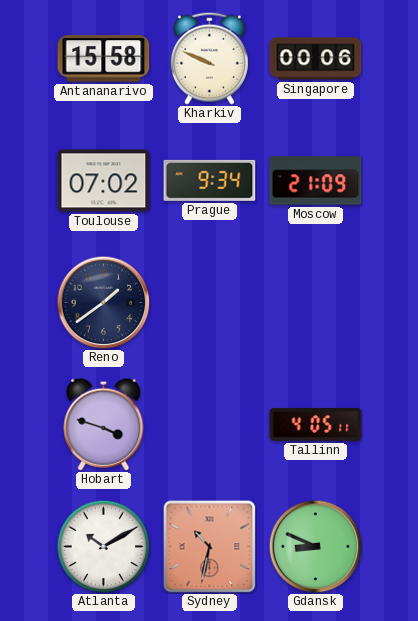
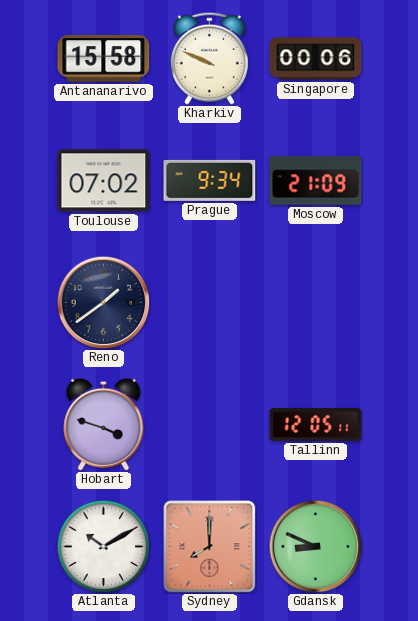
Tallinn: 4:05 -> 12:05 (316, 424)
Sydney: 10:32 -> 8:00 (209, 546)
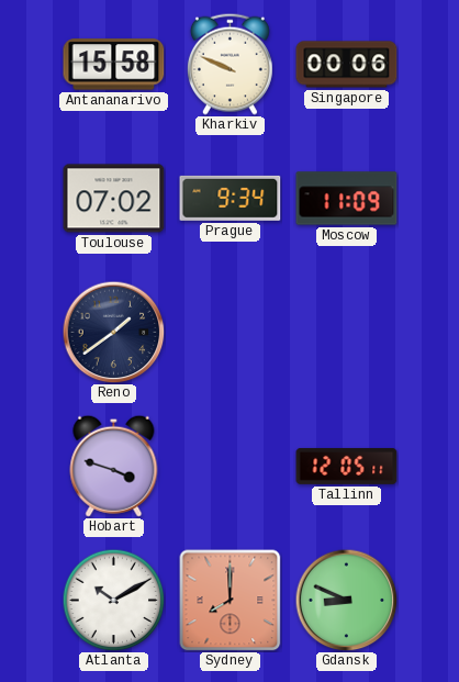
Moscow: 21:09 -> 11:09 (347, 199)
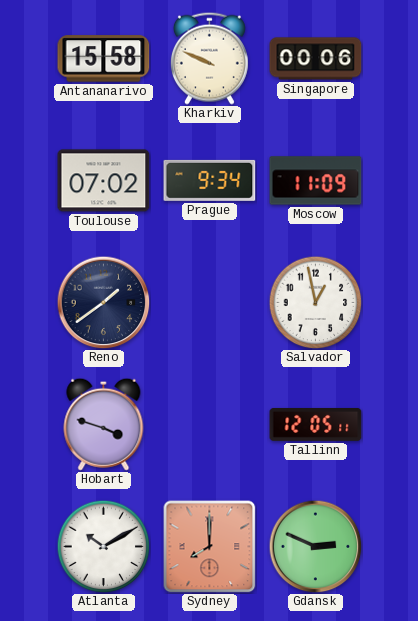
Salvador: none -> 12:58 (315, 302)
Gdansk: 8:49 -> 2:49 (315, 546)
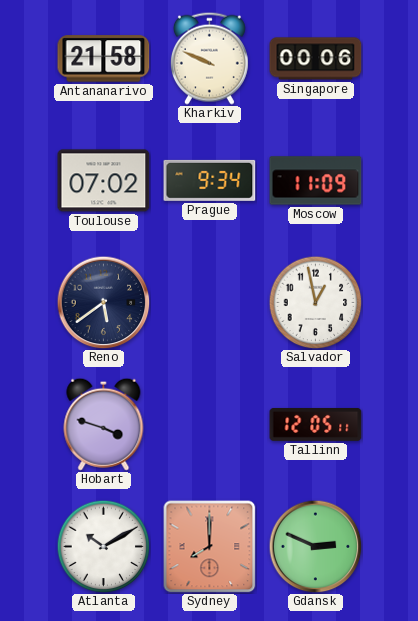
Antananarivo: 15:58 -> 21:58 (104, 59)
Reno: 1:39 -> 5:39 (103, 302)
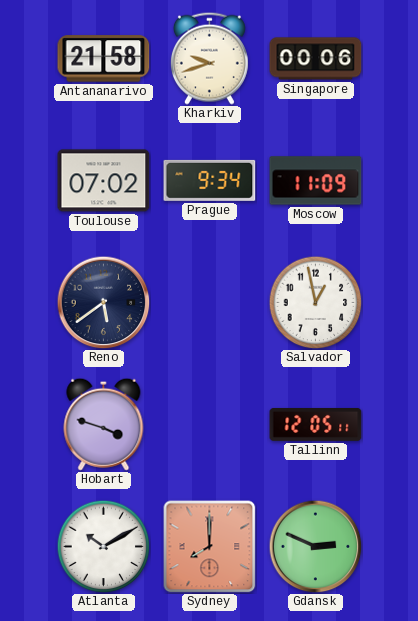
Kharkiv: 9:49 -> 9:42 (209, 58)
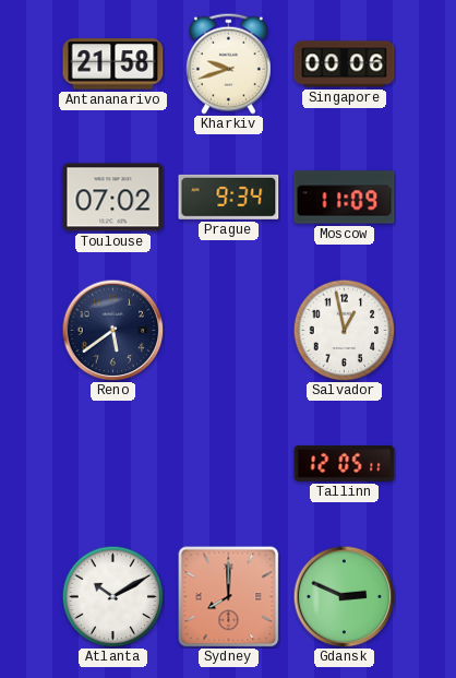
Hobart: 3:48 -> none (104, 424)
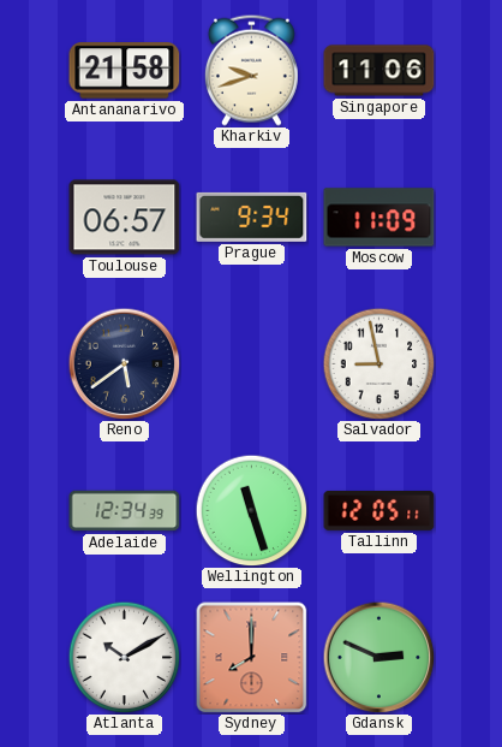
Singapore: 00:06 -> 11:06 (380, 71)
Toulouse: 07:02 -> 06:57 (125, 218)
Salvador: 12:58 -> 8:58 (378, 363)
Adelaide: none -> 12:34 (125, 511)
Wellington: none -> 11:27 (251, 510)
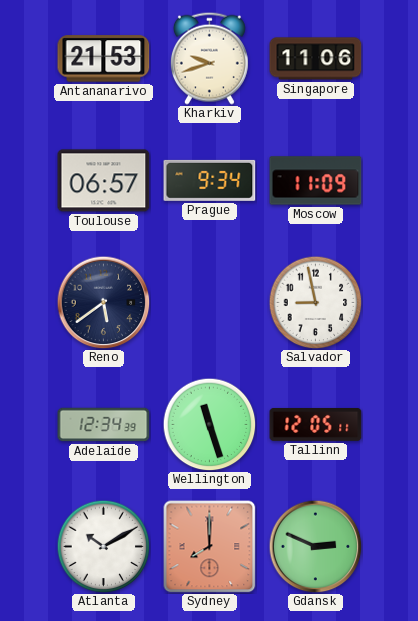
Antananarivo: 21:58 -> 21:53 (104, 59)
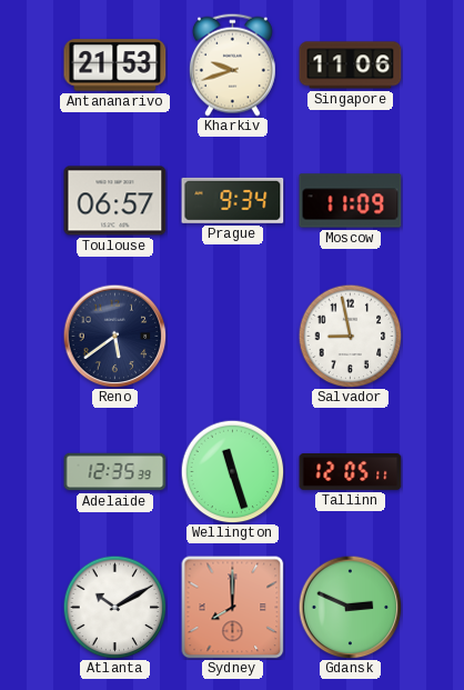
Adelaide: 12:34 -> 12:35 (115, 472)
